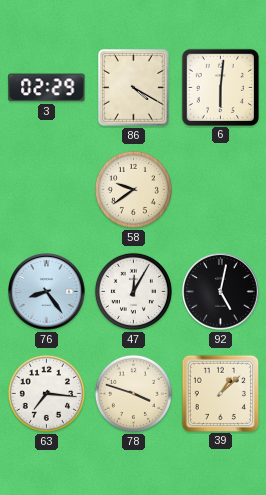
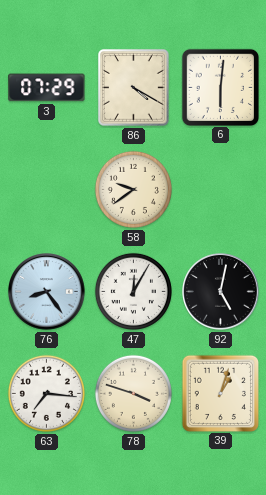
3: 02:29 -> 07:29 (47, 88)
39: 1:08 -> 1:03 (220, 393)
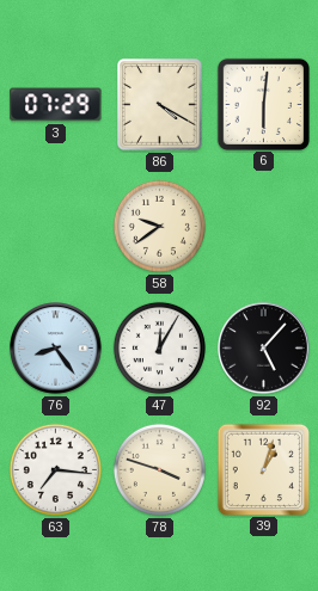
92: 5:02 -> 5:07 (264, 349)
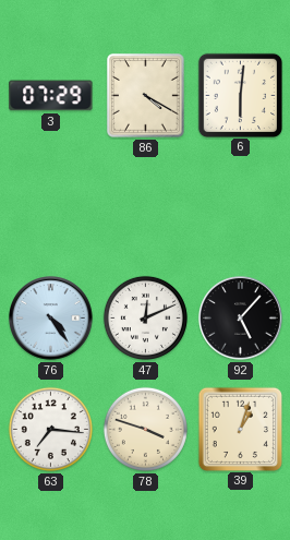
58: 9:39 -> none (159, 226)
76: 8:24 -> 4:24 (51, 319)
47: 12:05 -> 12:11 (145, 317)
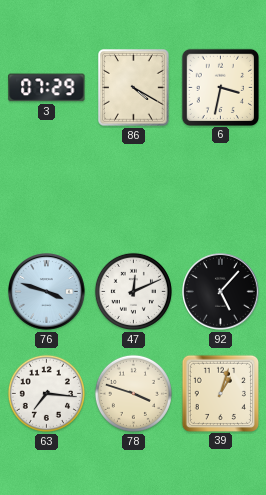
6: 6:01 -> 3:32 (220, 87)
76: 4:24 -> 3:48 (47, 292)
